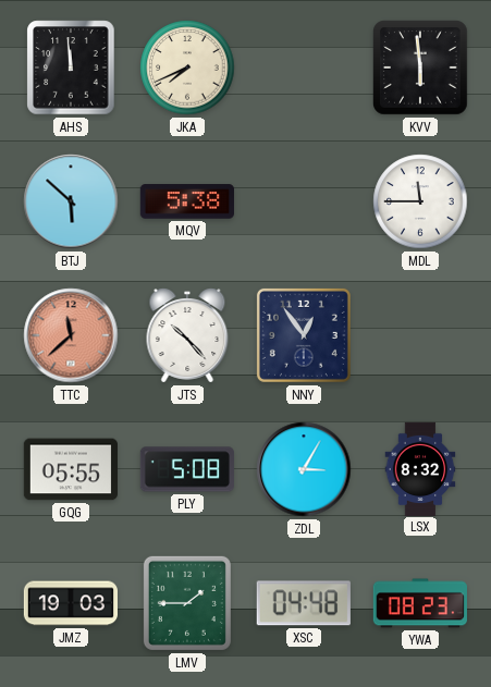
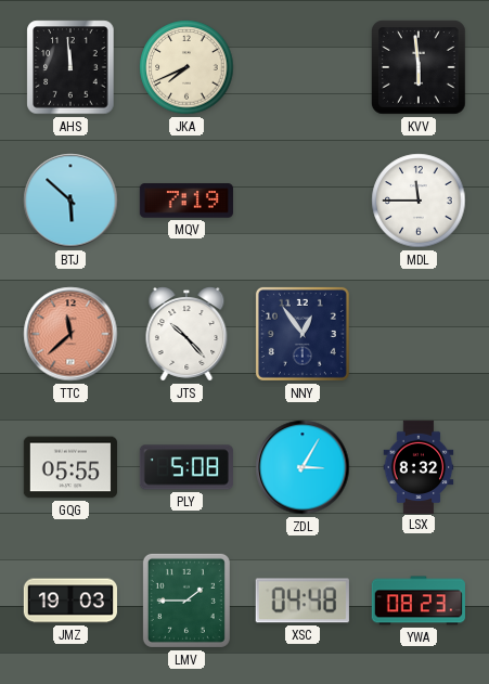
MQV: 5:38 -> 7:19 (186, 201)
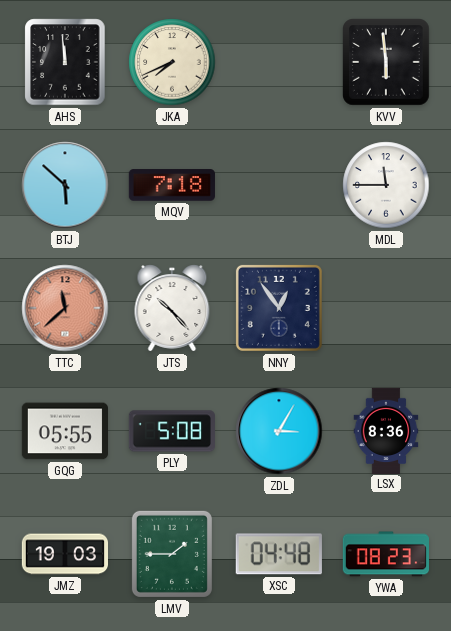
MQV: 7:19 -> 7:18 (172, 185)
LSX: 8:32 -> 8:36 (386, 430)
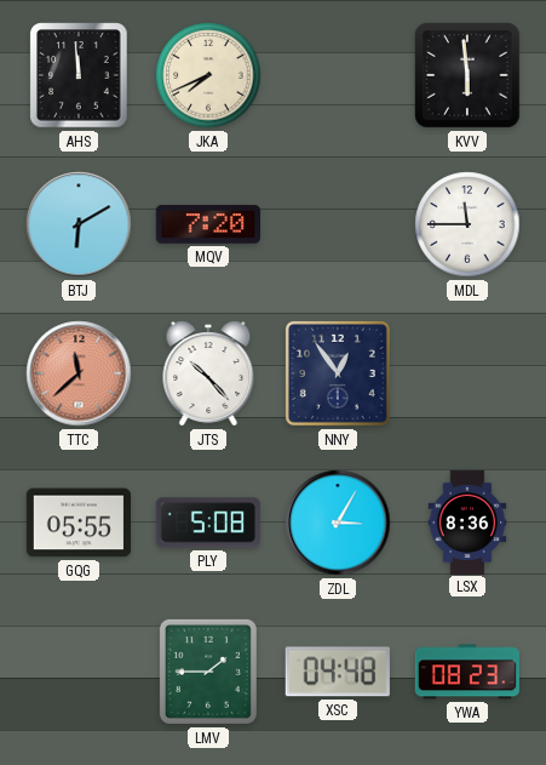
BTJ: 5:52 -> 6:10 (79, 224)
MQV: 7:18 -> 7:20 (208, 224)
JMZ: 19:03 -> none (64, 554)
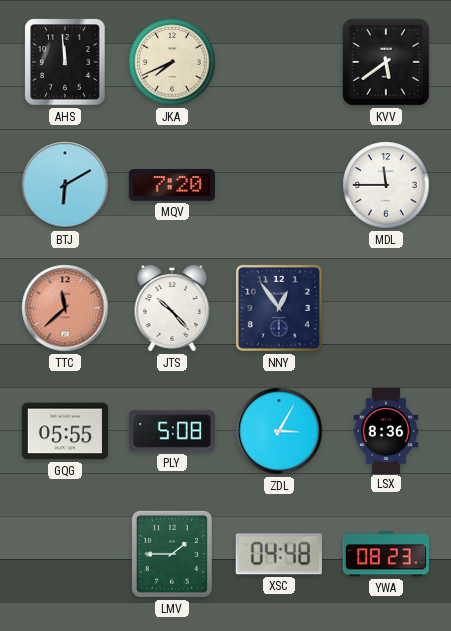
KVV: 5:59 -> 5:39 (387, 63)
